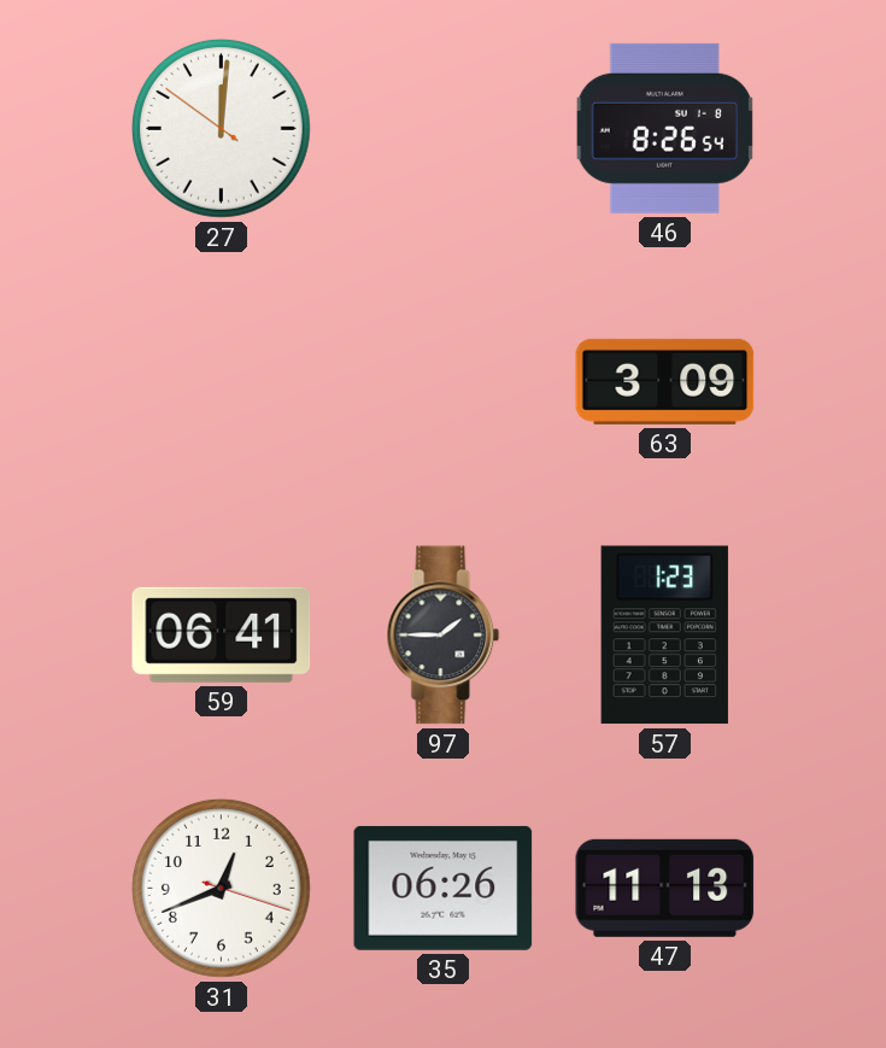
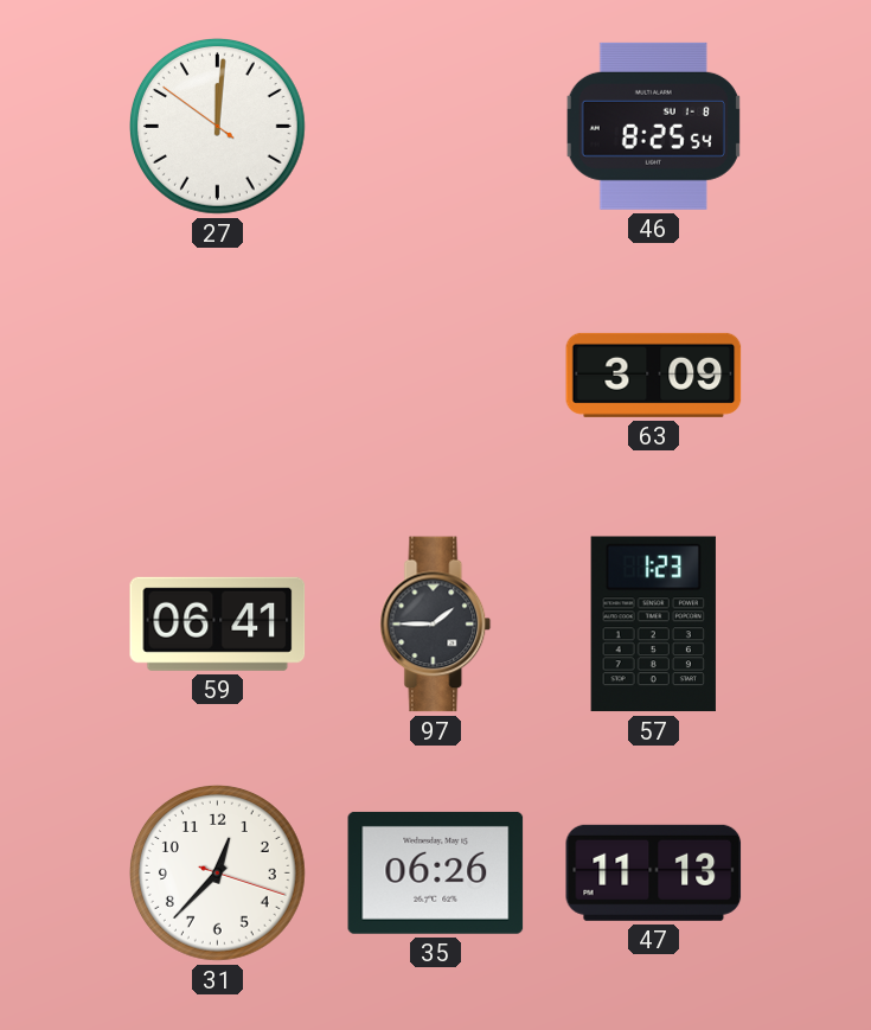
46: 8:26 -> 8:25 (653, 126)
31: 12:41 -> 12:37 (217, 872)
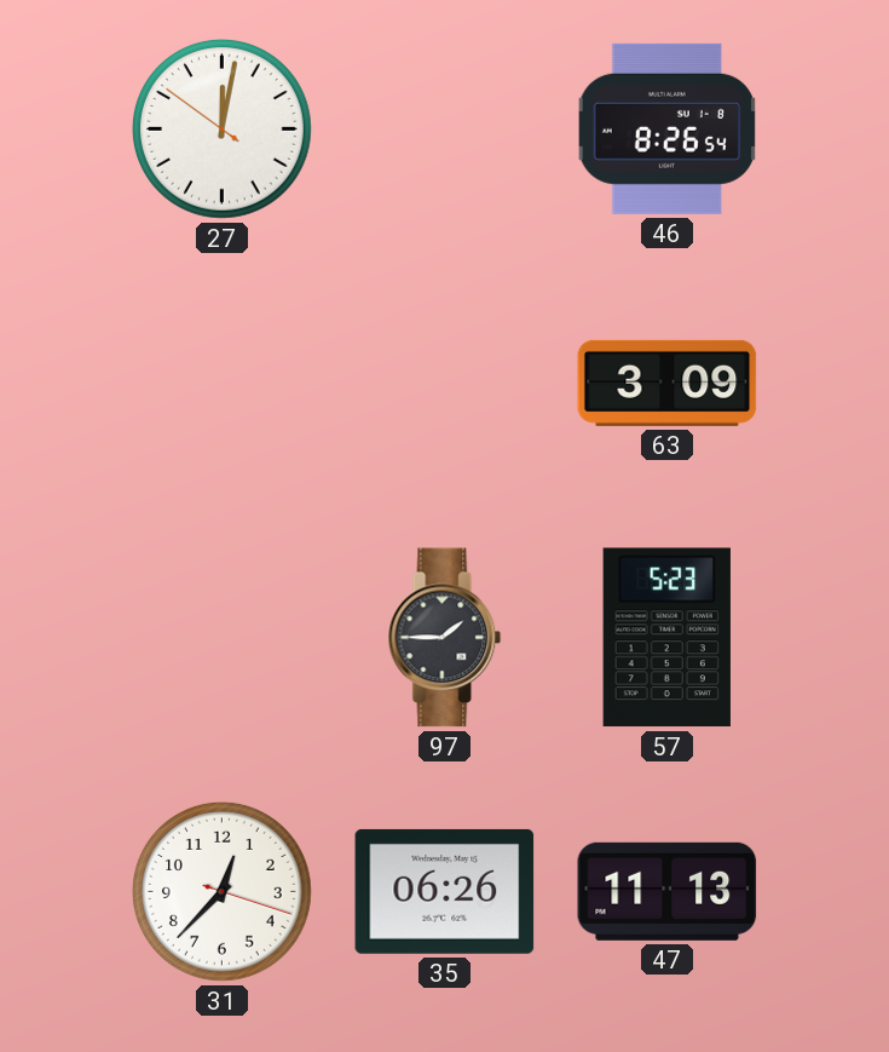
27: 12:00 -> 12:01 (221, 128)
46: 8:25 -> 8:26 (666, 128)
59: 06:41 -> none (218, 623)
57: 1:23 -> 5:23 (666, 638)
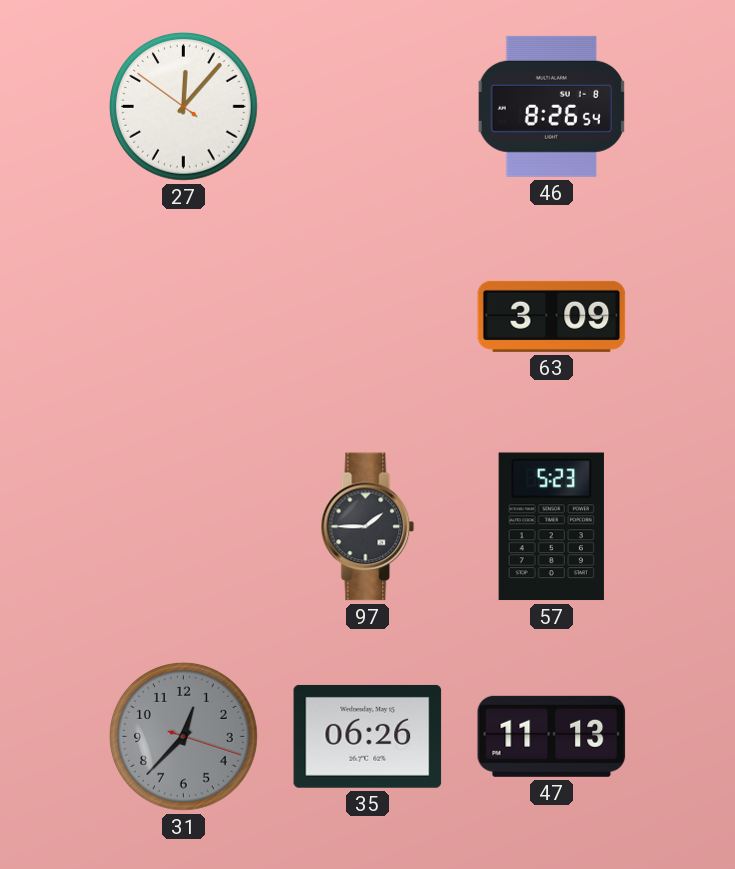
27: 12:01 -> 12:06 (183, 106)
31 dial: white -> grey (183, 736)
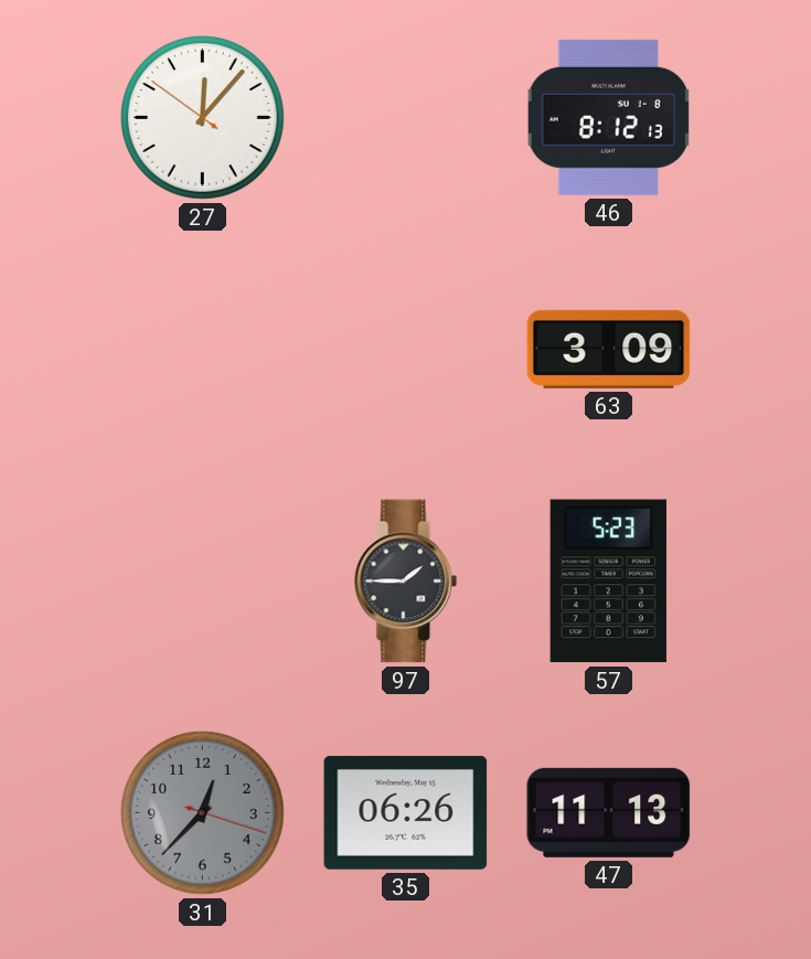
46: 8:26 -> 8:12 (608, 117)
